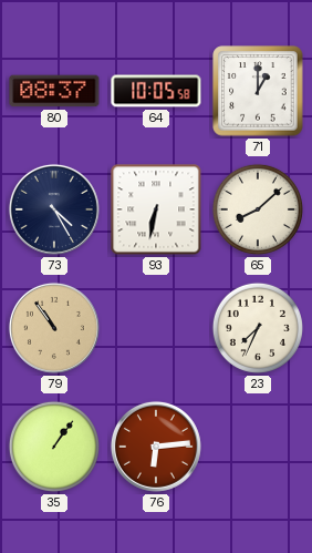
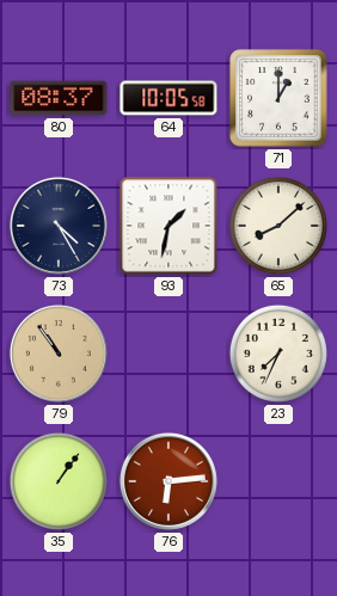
93: 6:32 -> 1:32 (168, 226)
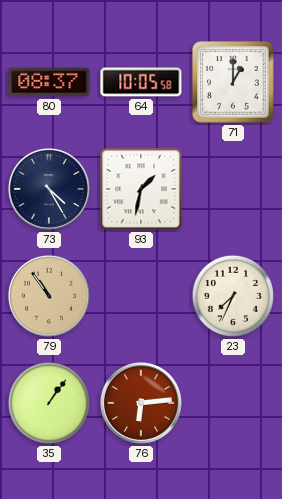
65: 8:08 -> none (278, 226)
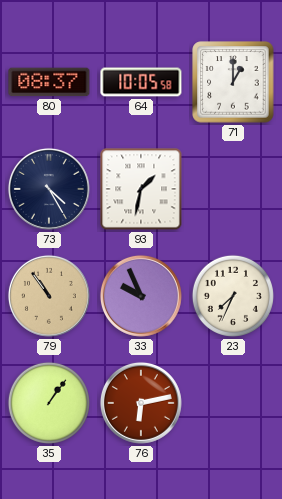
33: none -> 9:56 (141, 296)
76: 6:14 -> 6:13 (141, 403)
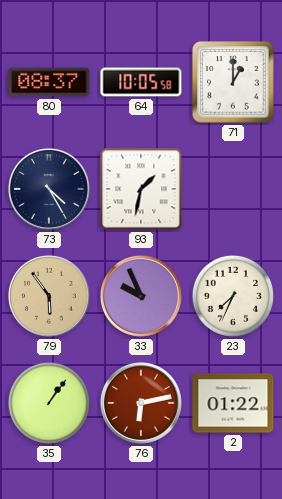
79: 10:54 -> 5:54 (49, 296)
2: none -> 01:22 (233, 403)
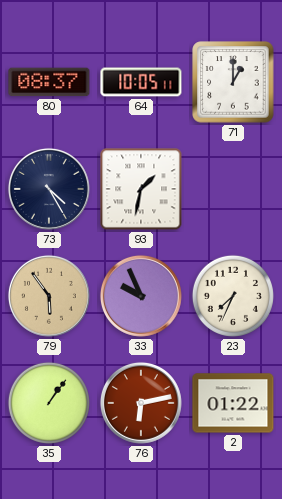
64: 10:05:58 -> 10:05:11 (141, 82)
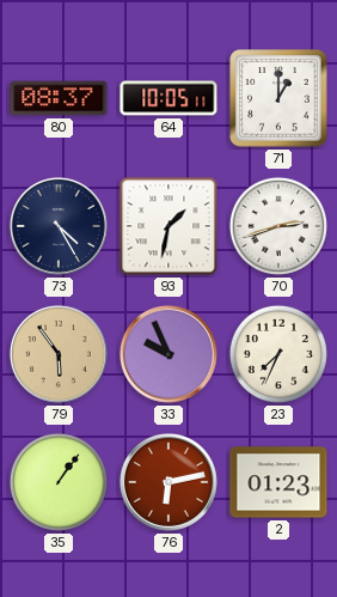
70: none -> 2:42 (278, 226)
2: 01:22 -> 01:23 (278, 482)
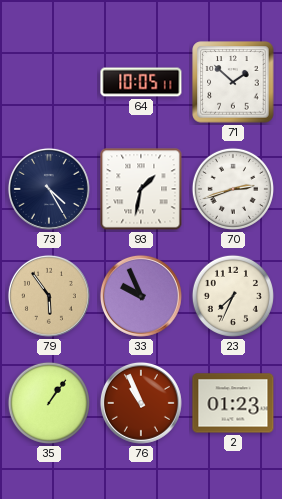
80: 08:37 -> none (59, 98)
71: 1:00 -> 1:52 (233, 82)
76: 6:13 -> 10:56 (141, 403)
